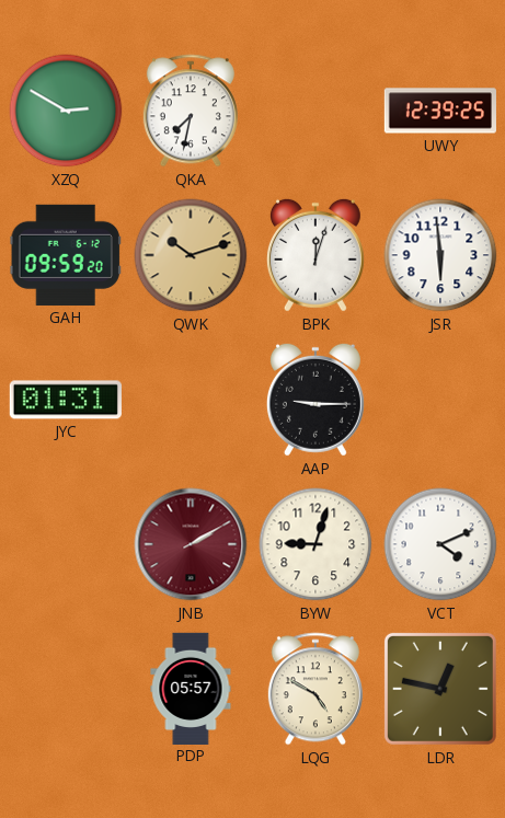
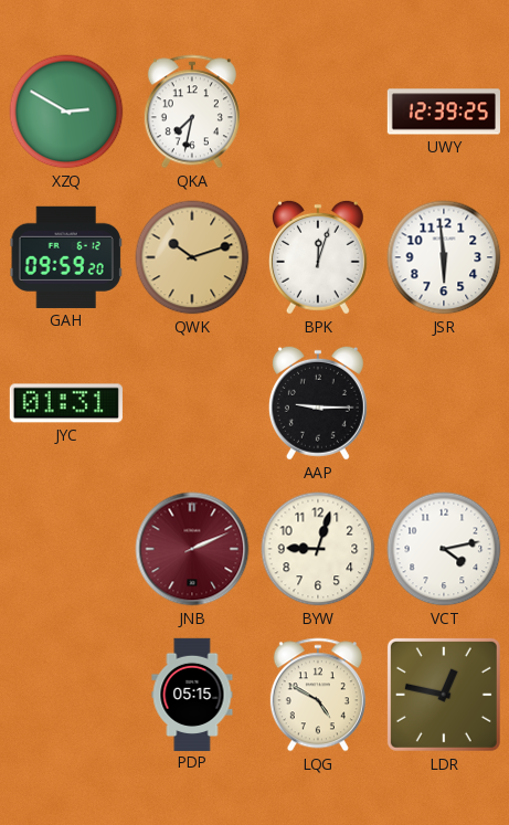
JNB: 2:10 -> 2:11 (192, 549)
VCT: 4:11 -> 4:13 (444, 549)
PDP: 05:57 -> 05:15 (192, 694)
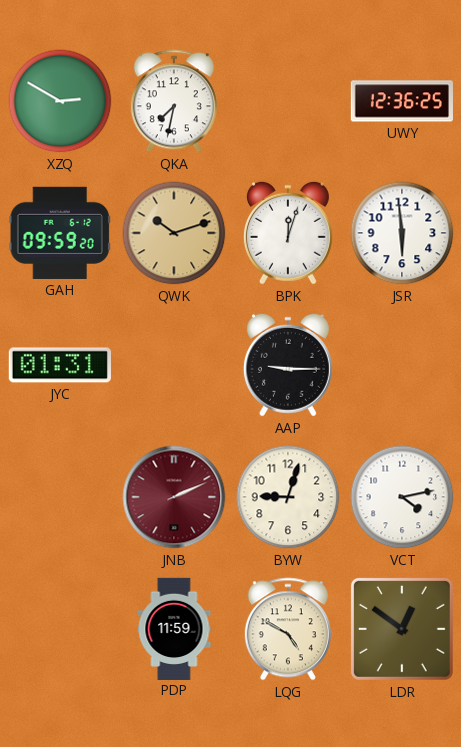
UWY: 12:39 -> 12:36 (402, 101)
PDP: 05:15 -> 11:59 (174, 628)
LDR: 12:47 -> 12:51 (402, 629)
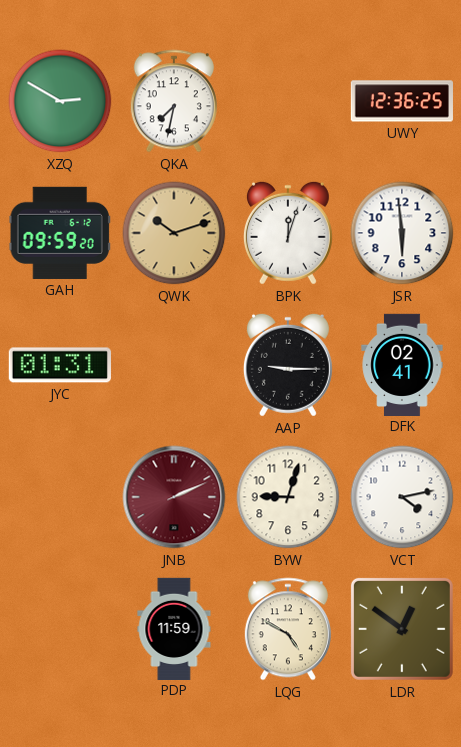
DFK: none -> 02:41 (402, 364)
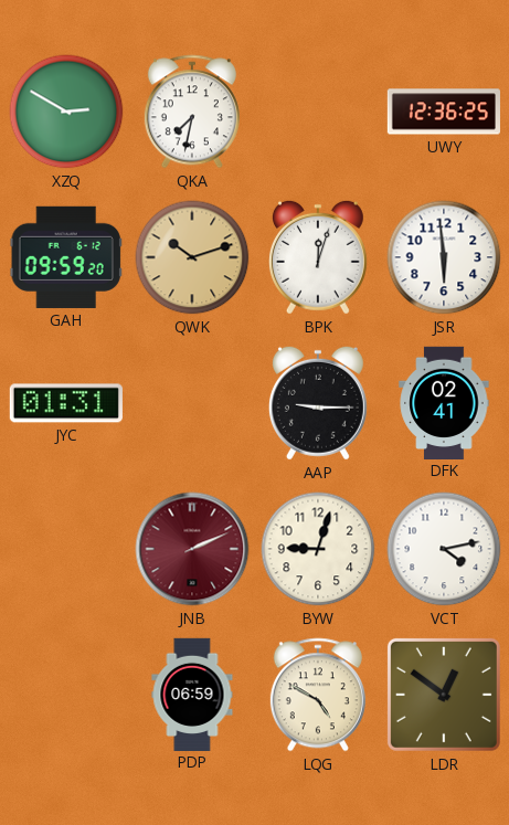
PDP: 11:59 -> 06:59 (192, 694)
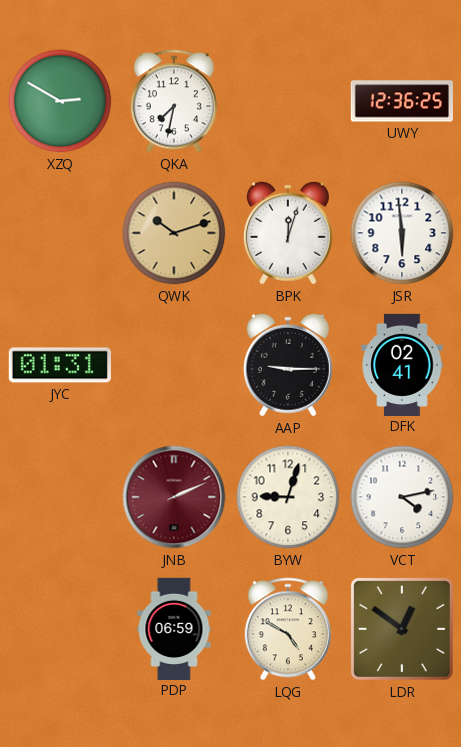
GAH: 09:59 -> none (66, 257)
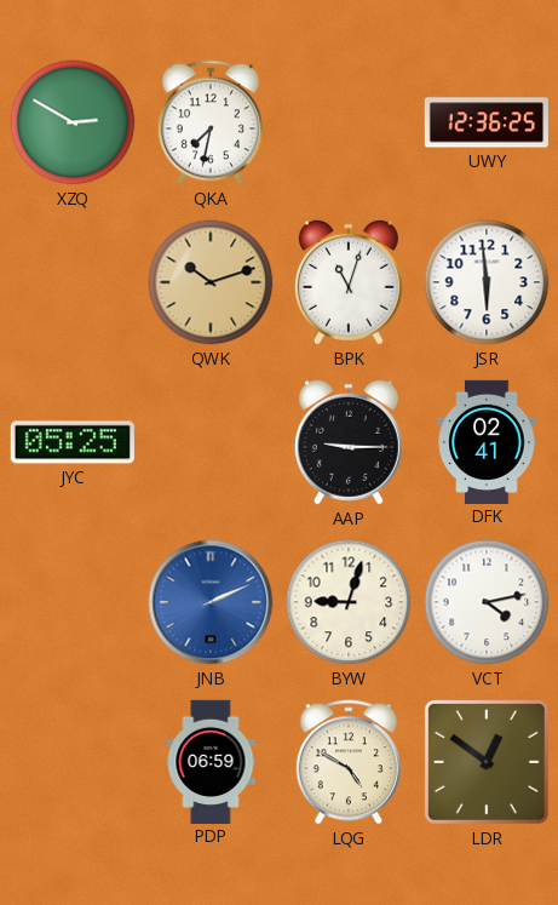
BPK: 12:03 -> 11:03 (349, 282)
JYC: 01:31 -> 05:25 (73, 442)
JNB dial: burgundy -> blue (211, 602)
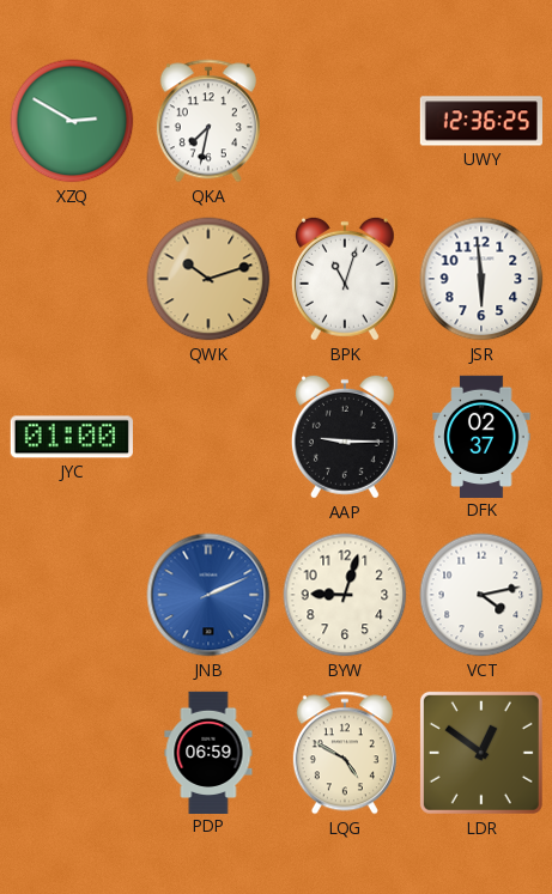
JYC: 05:25 -> 01:00 (72, 437)
DFK: 02:41 -> 02:37 (481, 436)
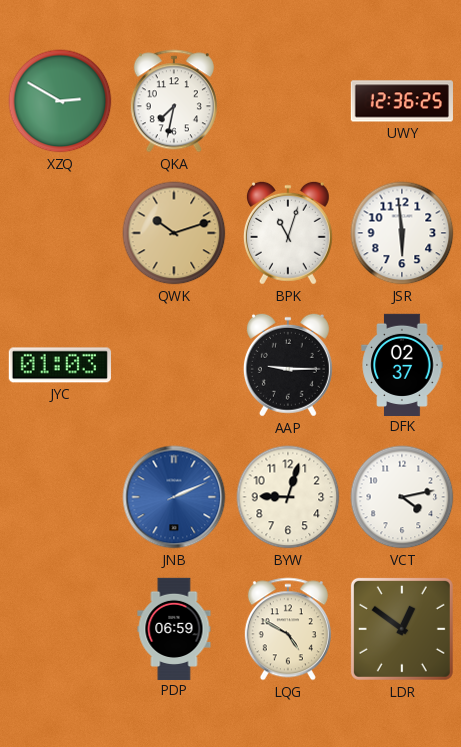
JYC: 01:00 -> 01:03 (60, 365)
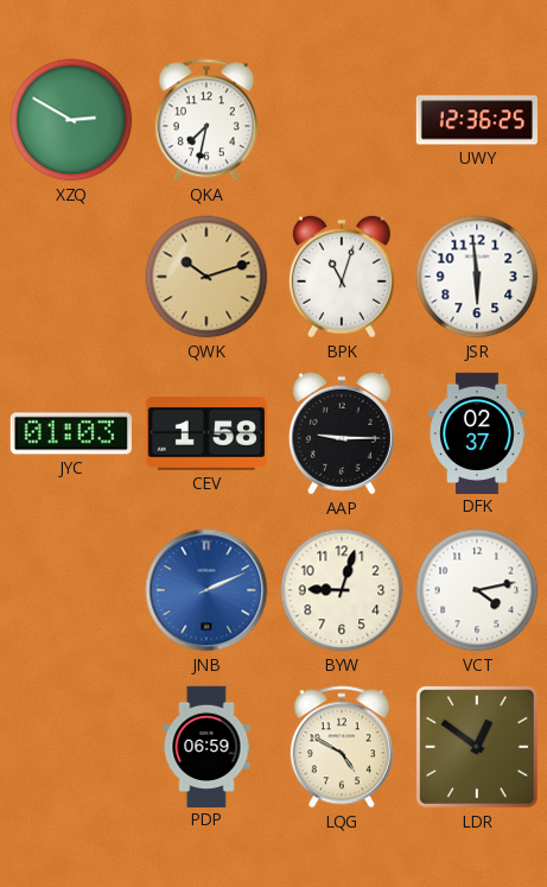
CEV: none -> 1:58 (206, 433)
